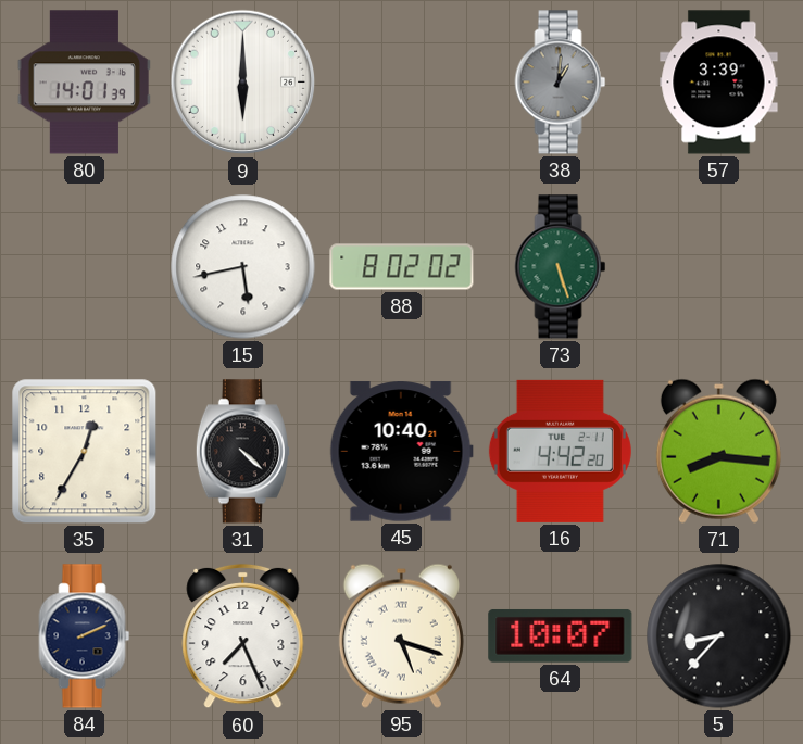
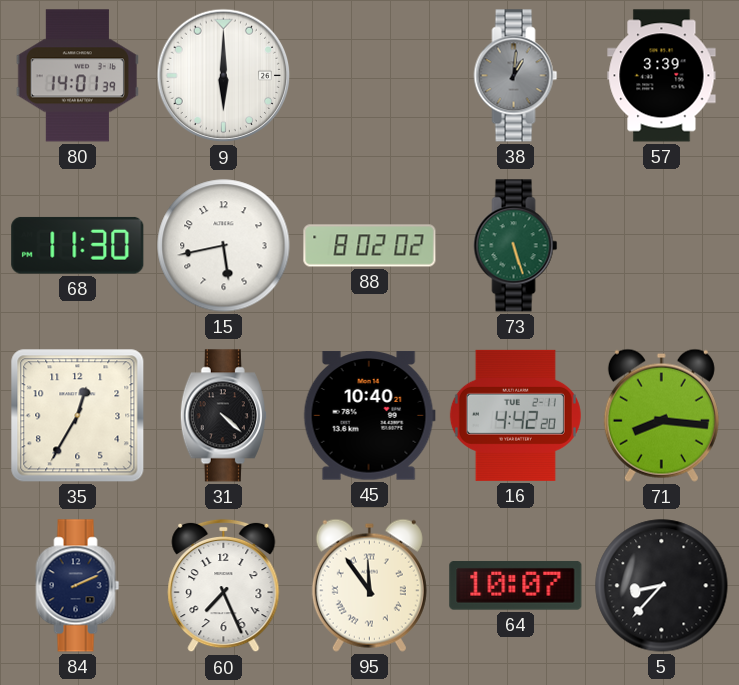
68: none -> 11:30 (78, 245)
95: 5:18 -> 11:54 (369, 585)
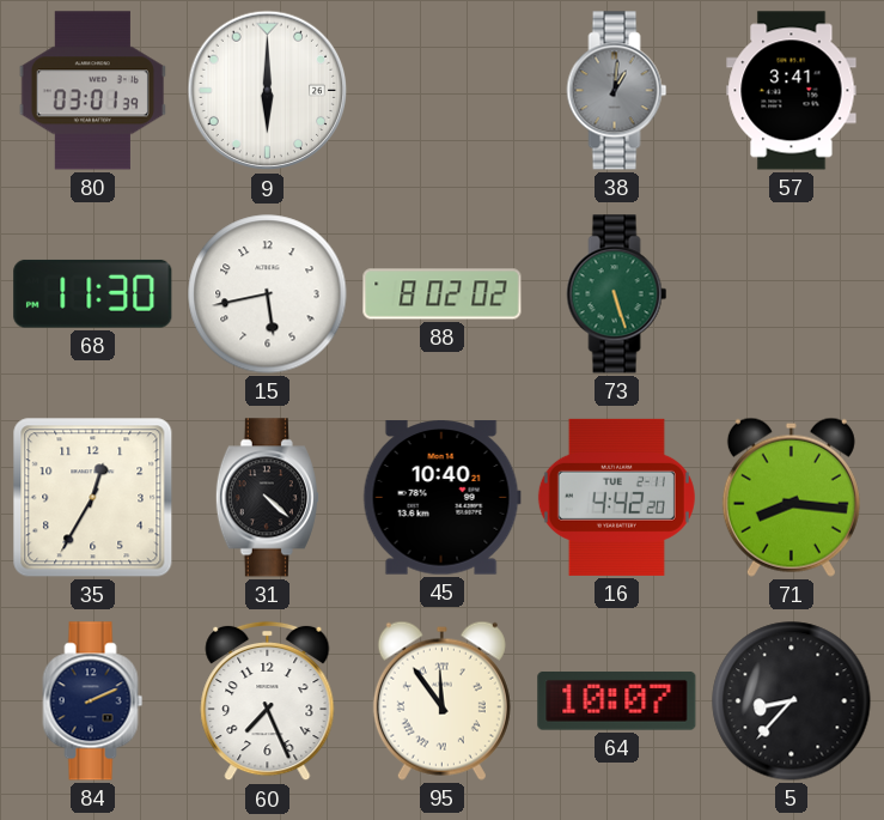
80: 14:01 -> 03:01 (92, 91)
57: 3:39 -> 3:41 (792, 91)
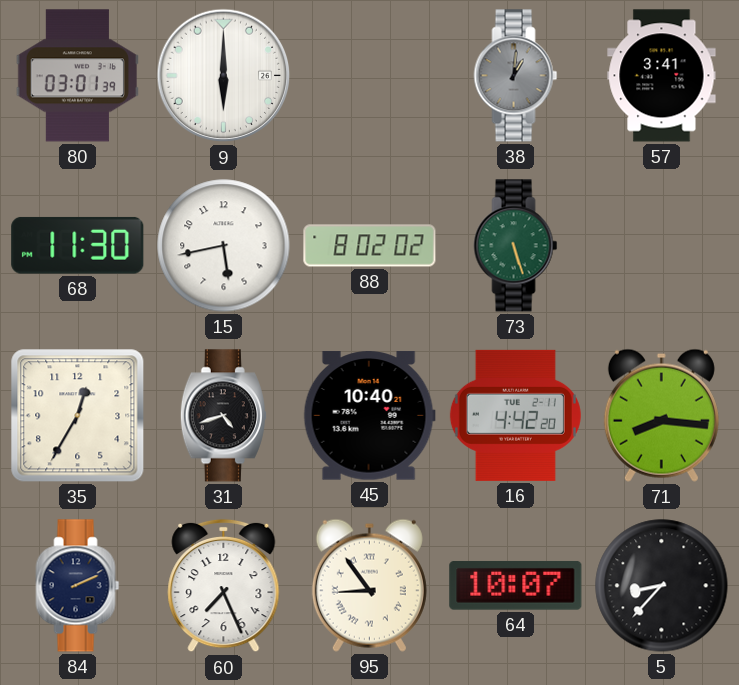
31: 4:22 -> 4:42 (223, 416)
95: 11:54 -> 8:54 (369, 585)
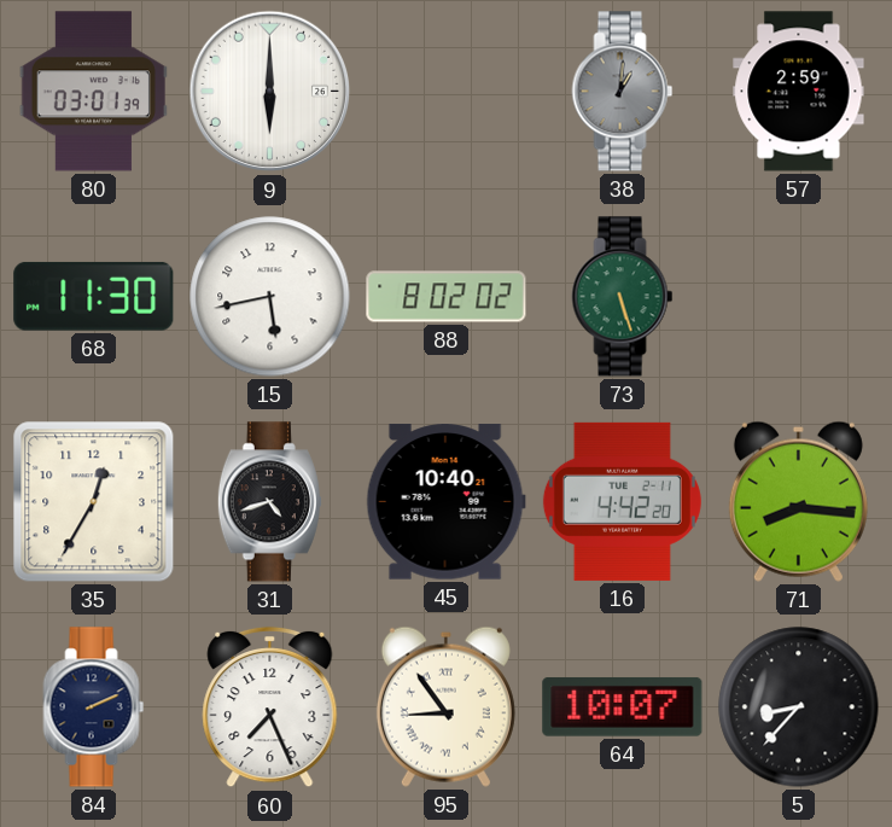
57: 3:41 -> 2:59 (799, 92)
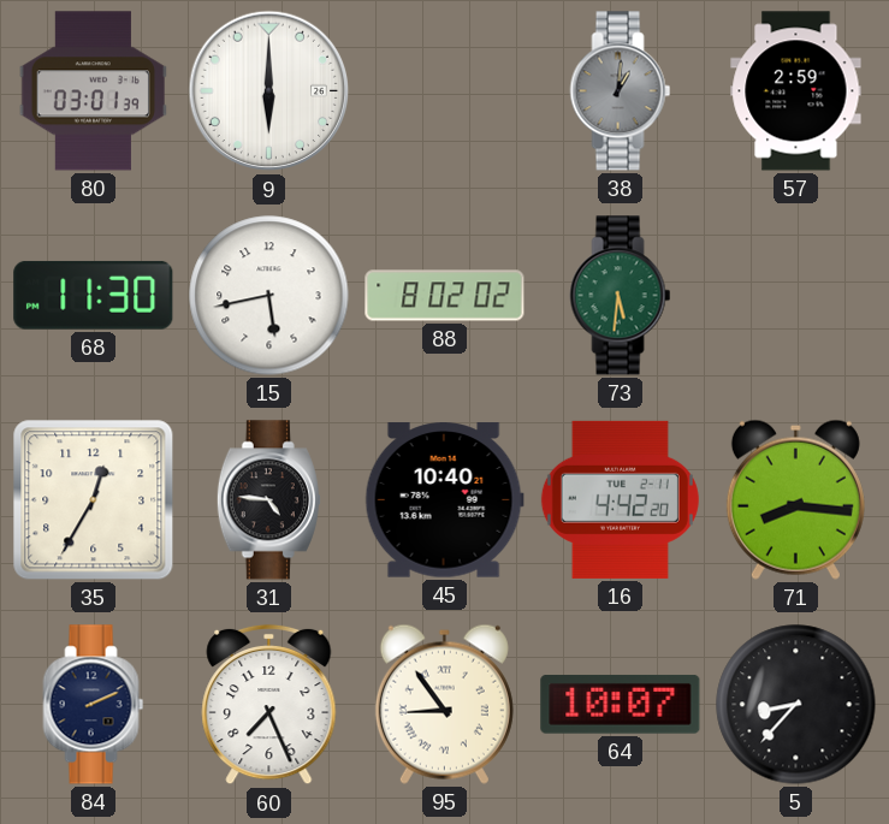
73: 5:27 -> 5:31 (621, 296)
31: 4:42 -> 4:46 (268, 500)
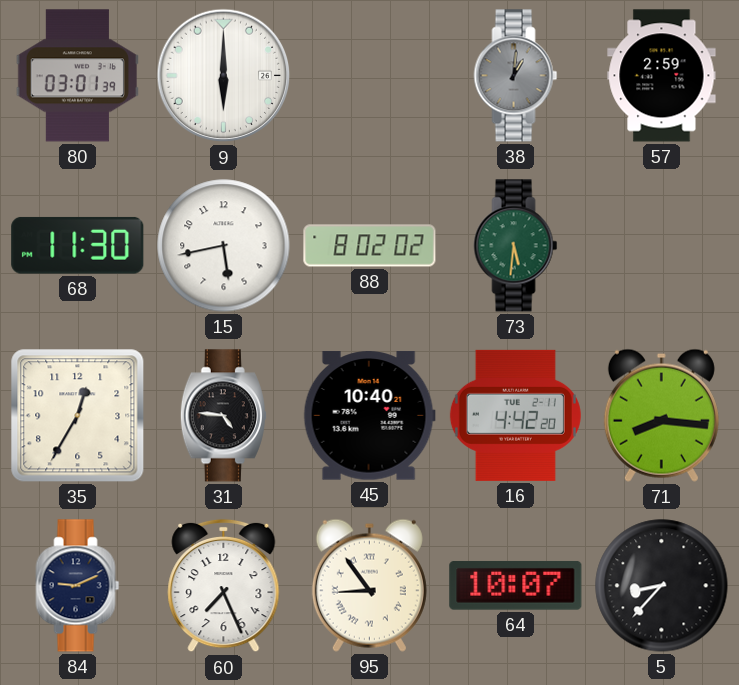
84: 2:11 -> 9:11 (78, 586)
